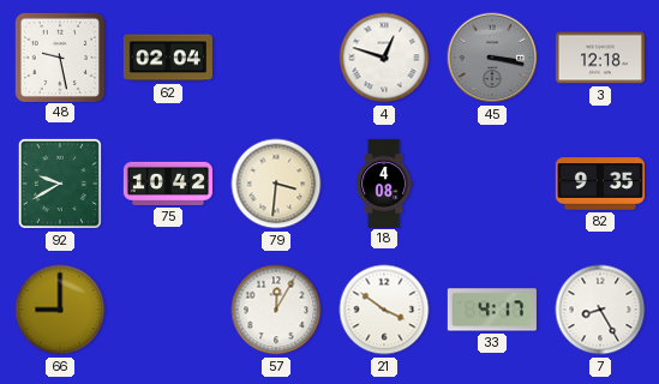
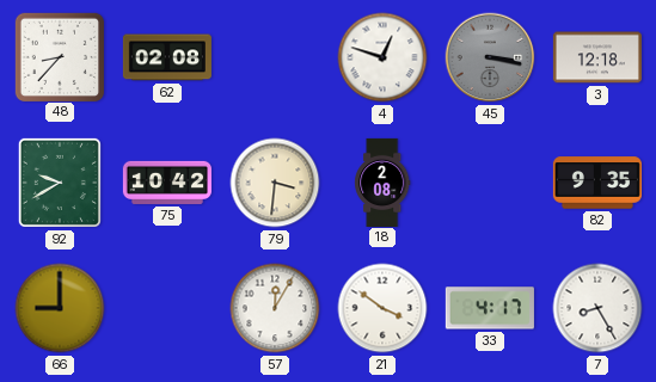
48: 9:28 -> 8:37 (59, 56)
62: 02:04 -> 02:08 (167, 57)
18: 4:08 -> 2:08 (382, 181)
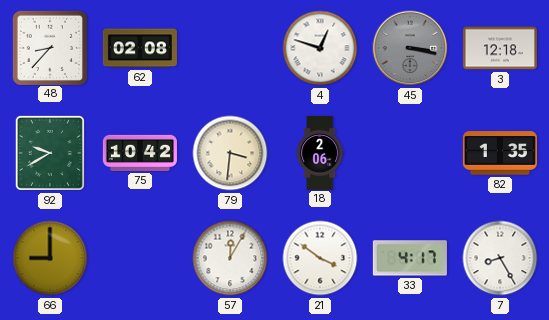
18: 2:08 -> 2:06 (320, 152)
82: 9:35 -> 1:35 (500, 153)
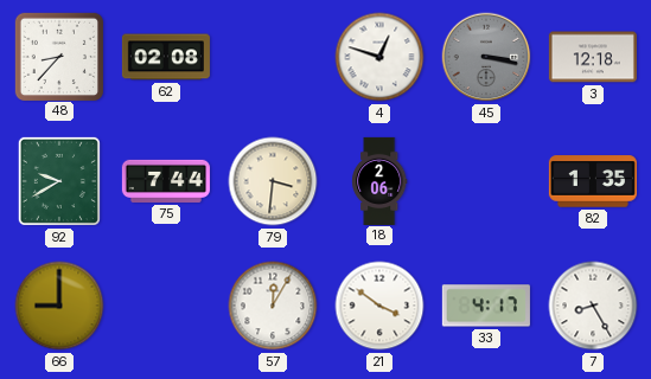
75: 10:42 -> 7:44 (166, 181)
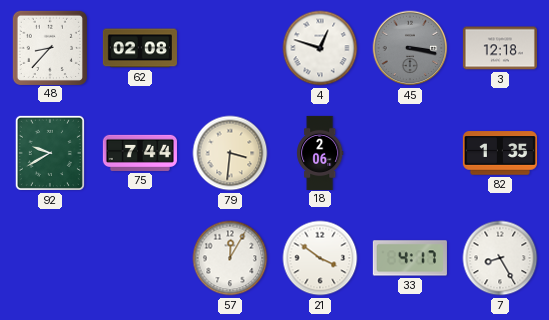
66: 9:00 -> none (59, 306)
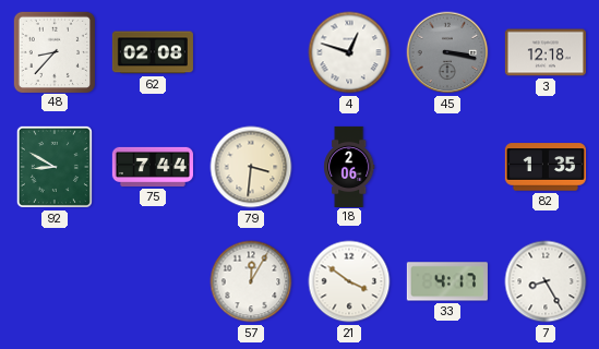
92: 9:40 -> 8:50 (55, 167)
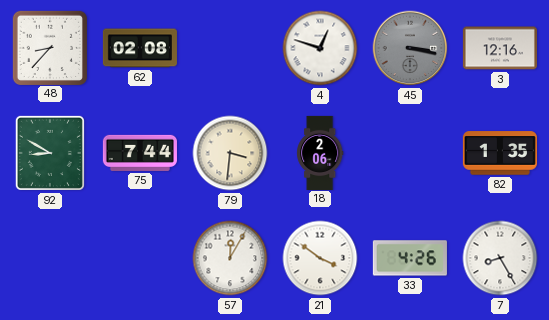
3: 12:18 -> 12:16 (500, 48)
33: 4:17 -> 4:26 (410, 258)
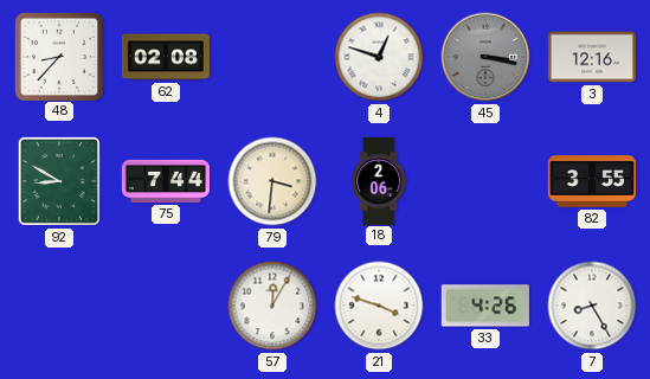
82: 1:35 -> 3:55 (592, 181)
21: 3:51 -> 3:48 (379, 306)
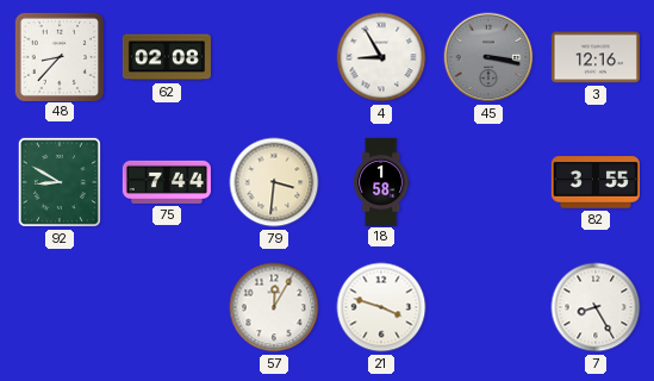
4: 12:48 -> 8:55 (381, 57)
18: 2:06 -> 1:58 (381, 181)
33: 4:26 -> none (485, 306)
